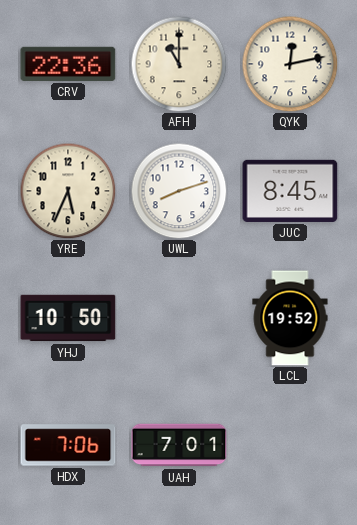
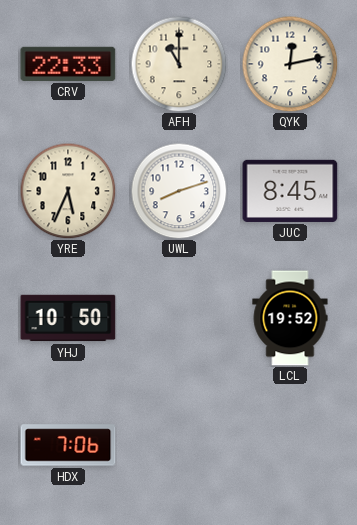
CRV: 22:36 -> 22:33 (68, 64)
UAH: 7:01 -> none (179, 445)
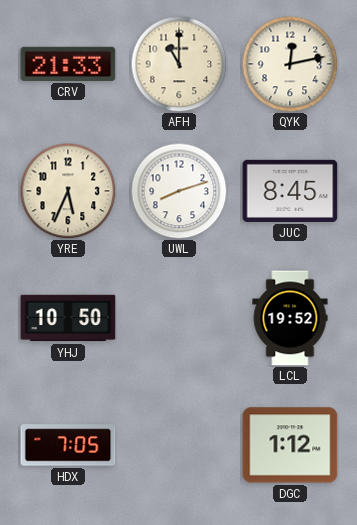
CRV: 22:33 -> 21:33 (68, 64)
HDX: 7:06 -> 7:05 (68, 445)
DGC: none -> 1:12 (290, 445)
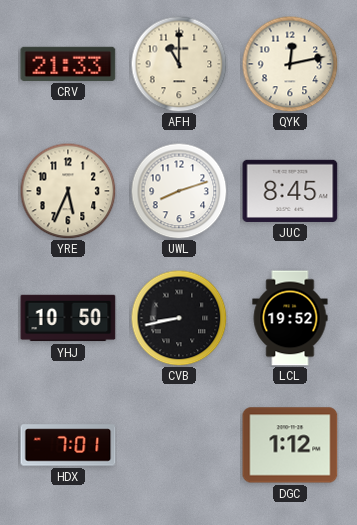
CVB: none -> 8:43 (179, 318)
HDX: 7:05 -> 7:01 (68, 445)
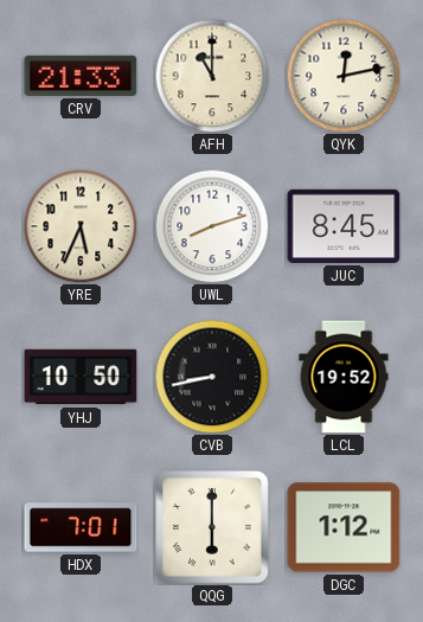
QQG: none -> 6:00 (212, 527)
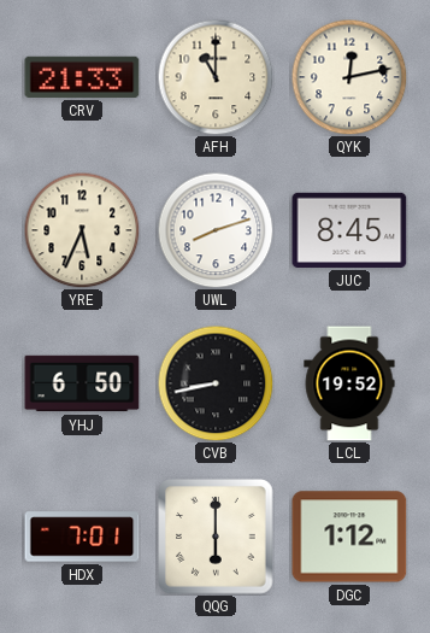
YHJ: 10:50 -> 6:50 (82, 383)
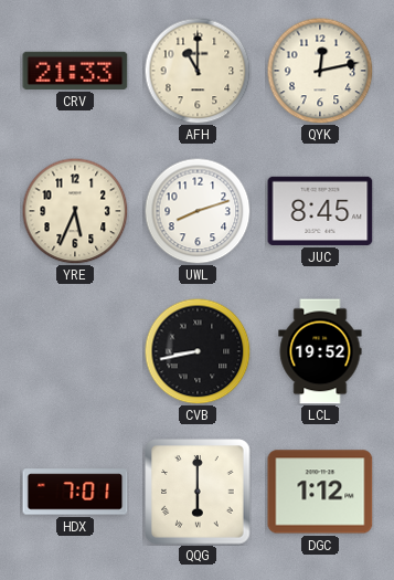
YHJ: 6:50 -> none (82, 383)
